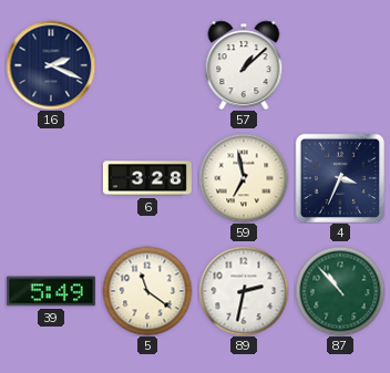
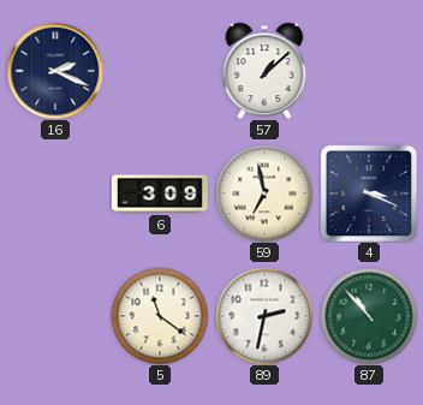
6: 3:28 -> 3:09 (160, 193)
4: 3:34 -> 3:19 (368, 192)
39: 5:49 -> none (51, 291)
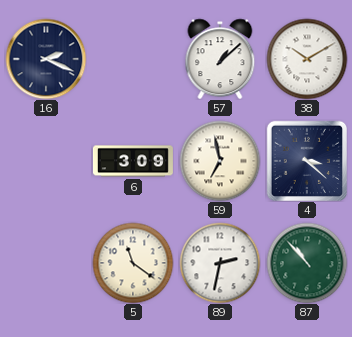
38: none -> 10:10 (307, 59)
4: 3:19 -> 3:22 (306, 160)
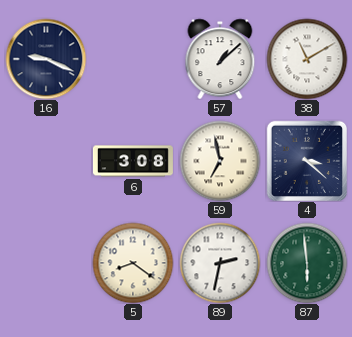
16: 2:19 -> 9:19 (46, 59)
38: 10:10 -> 11:10 (307, 59)
6: 3:09 -> 3:08 (133, 161)
5: 11:21 -> 8:21 (133, 263)
87: 10:53 -> 5:59 (307, 263)
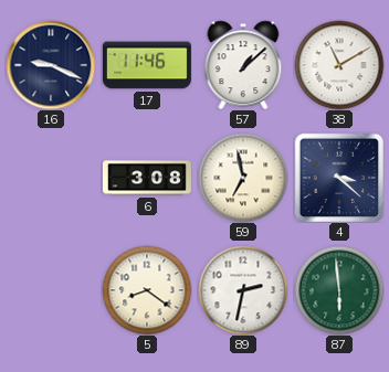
17: none -> 11:46 (147, 65)
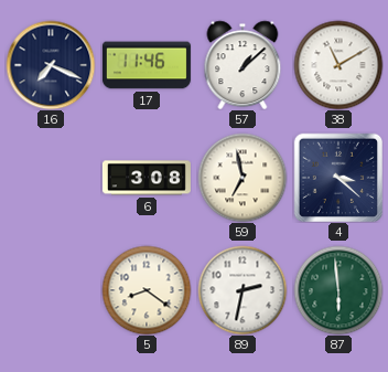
16: 9:19 -> 7:19 (51, 65)
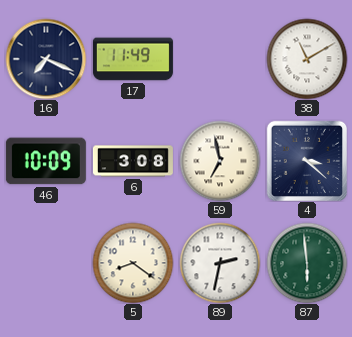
17: 11:46 -> 11:49 (133, 59)
57: 1:08 -> none (242, 65)
46: none -> 10:09 (46, 161)
